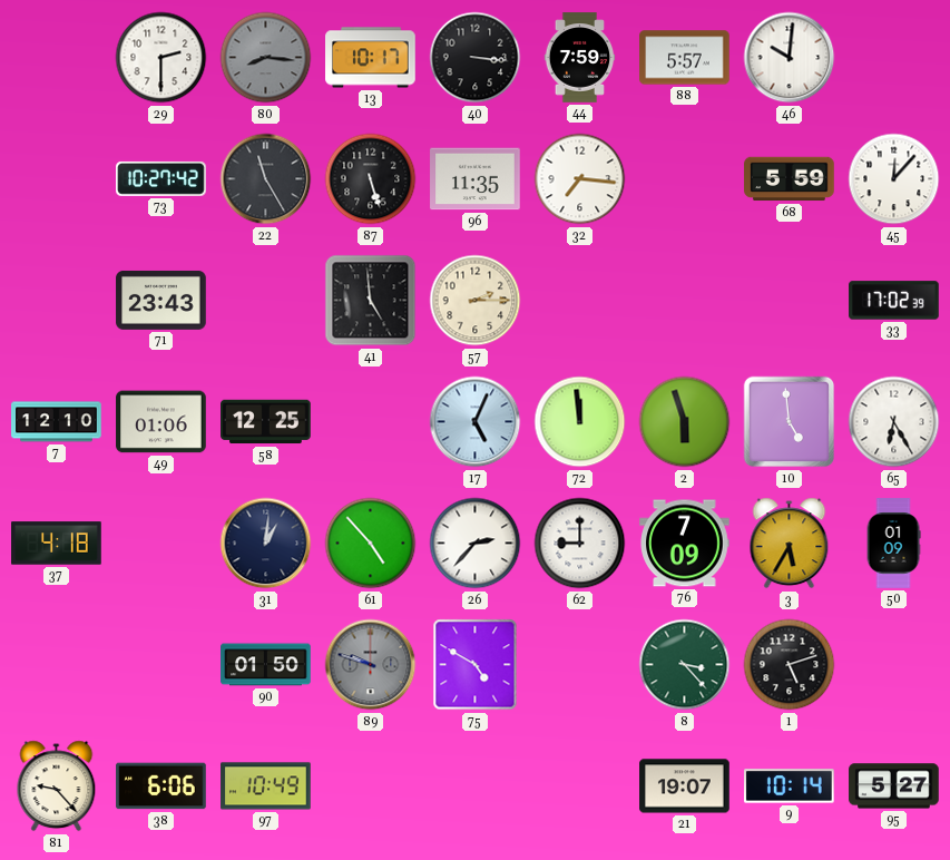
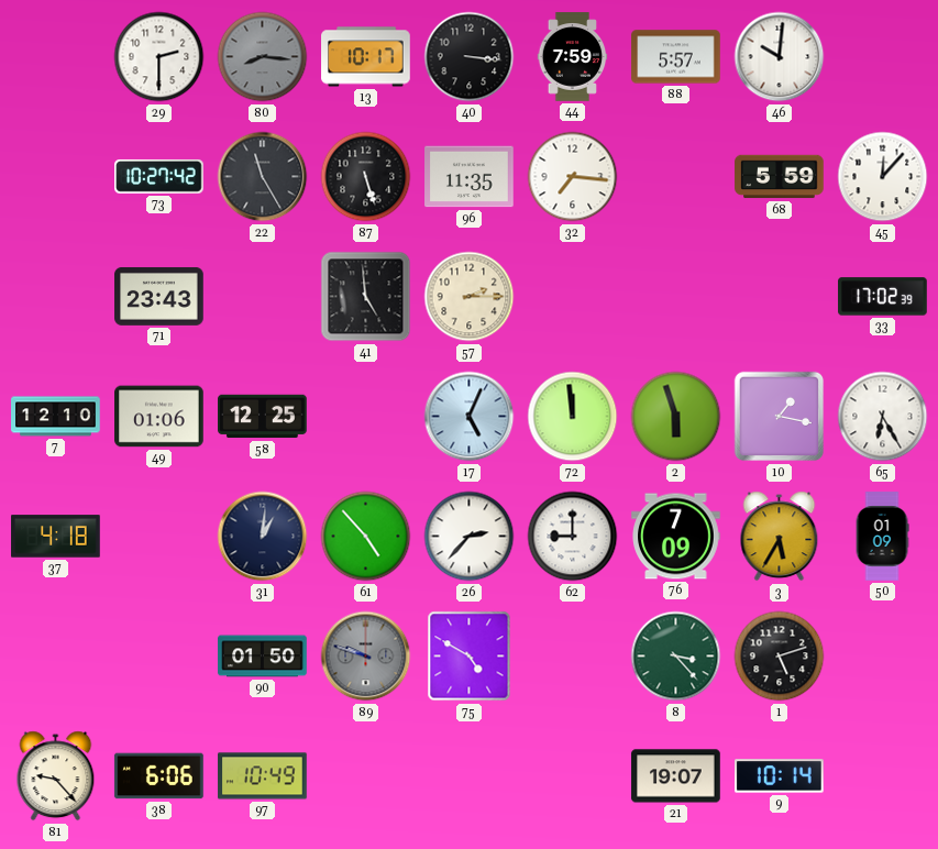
10: 4:59 -> 1:17 (780, 417)
95: 5:27 -> none (894, 786)
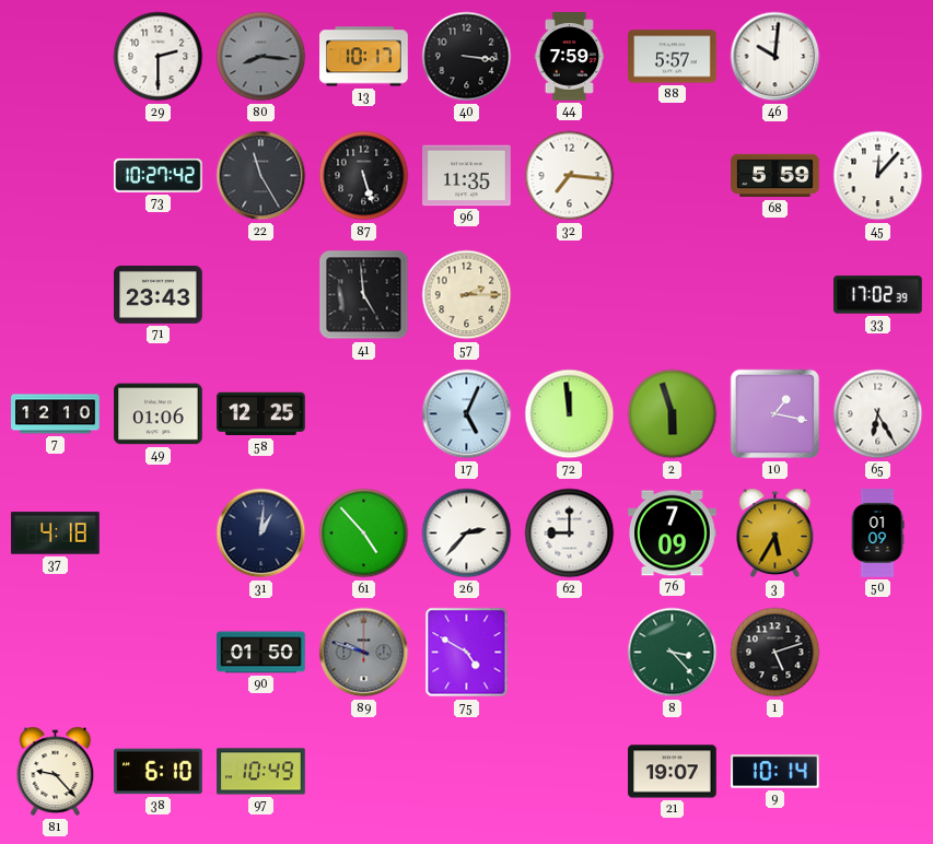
38: 6:06 -> 6:10 (159, 772)
